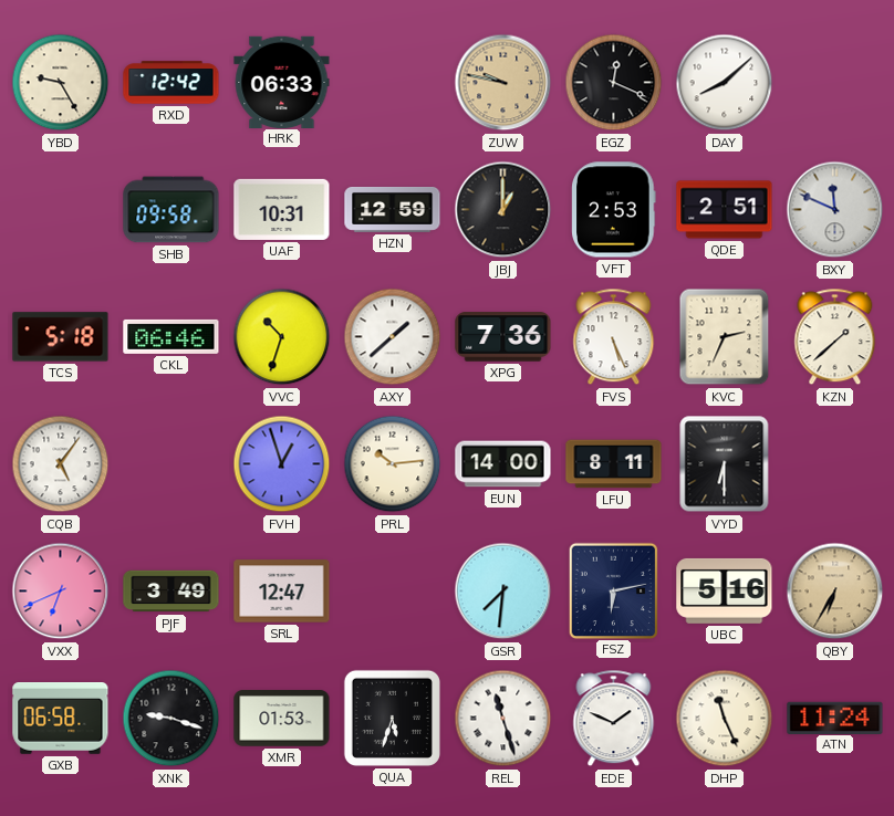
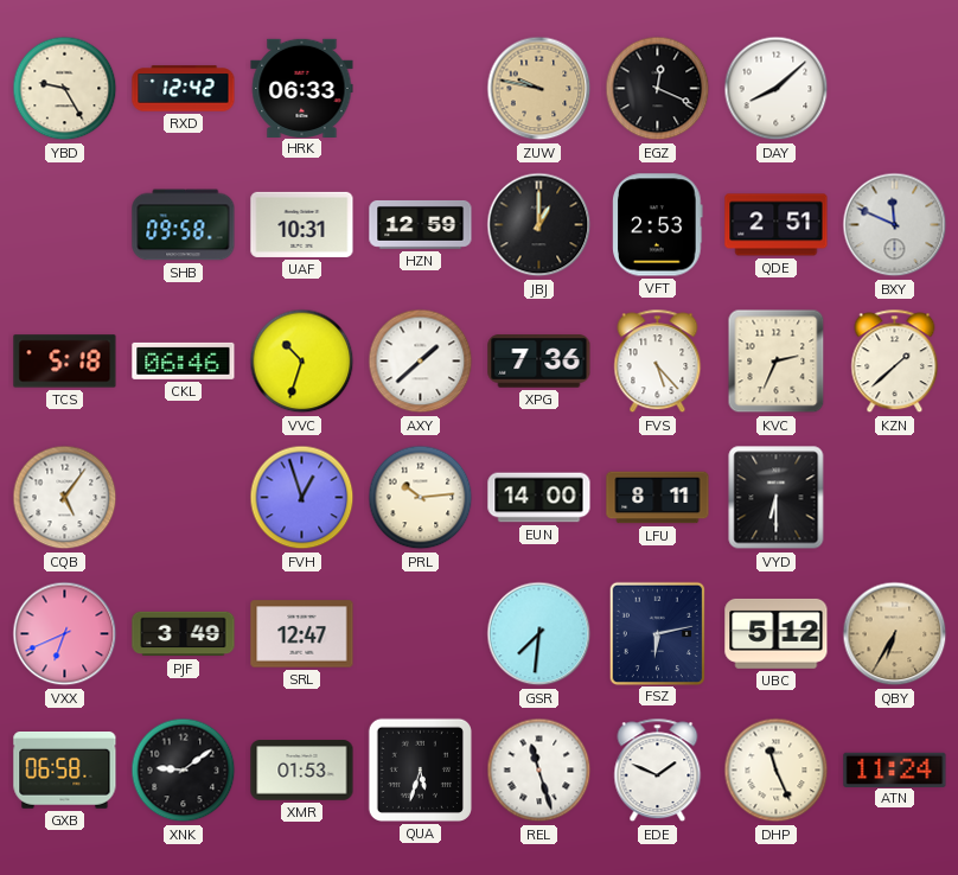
FVS: 5:26 -> 5:23 (658, 362)
UBC: 5:16 -> 5:12 (777, 633)
XNK: 9:18 -> 9:09 (184, 771)
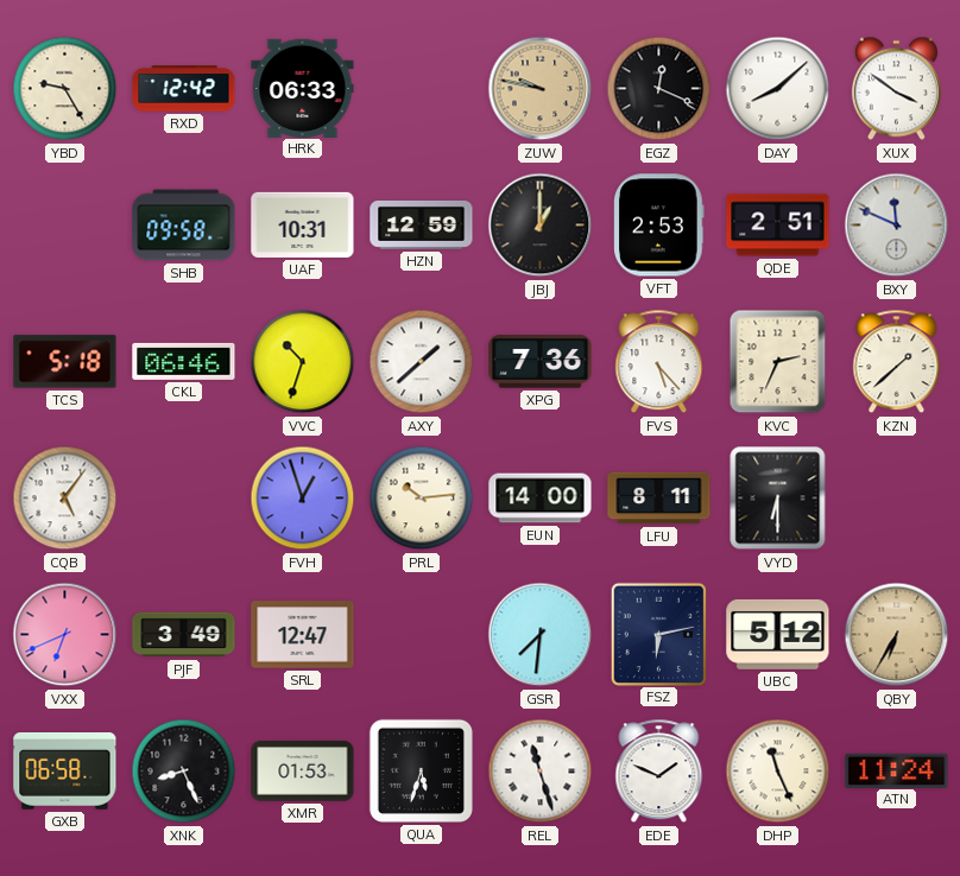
XUX: none -> 3:51 (896, 89)
XNK: 9:09 -> 8:26 (184, 772)
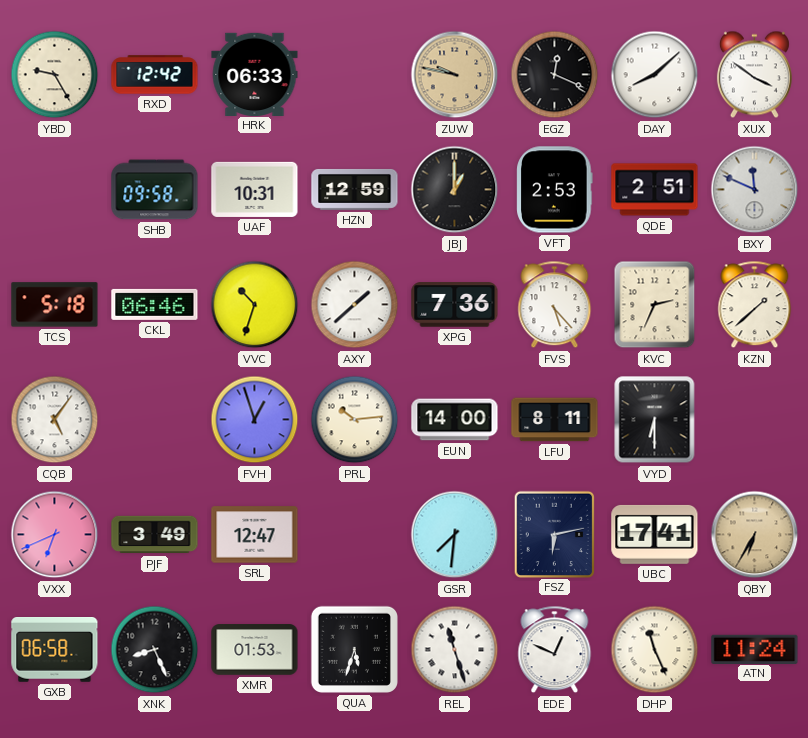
UBC: 5:12 -> 17:41 (655, 534)
EDE: 1:49 -> 12:49 (555, 650)
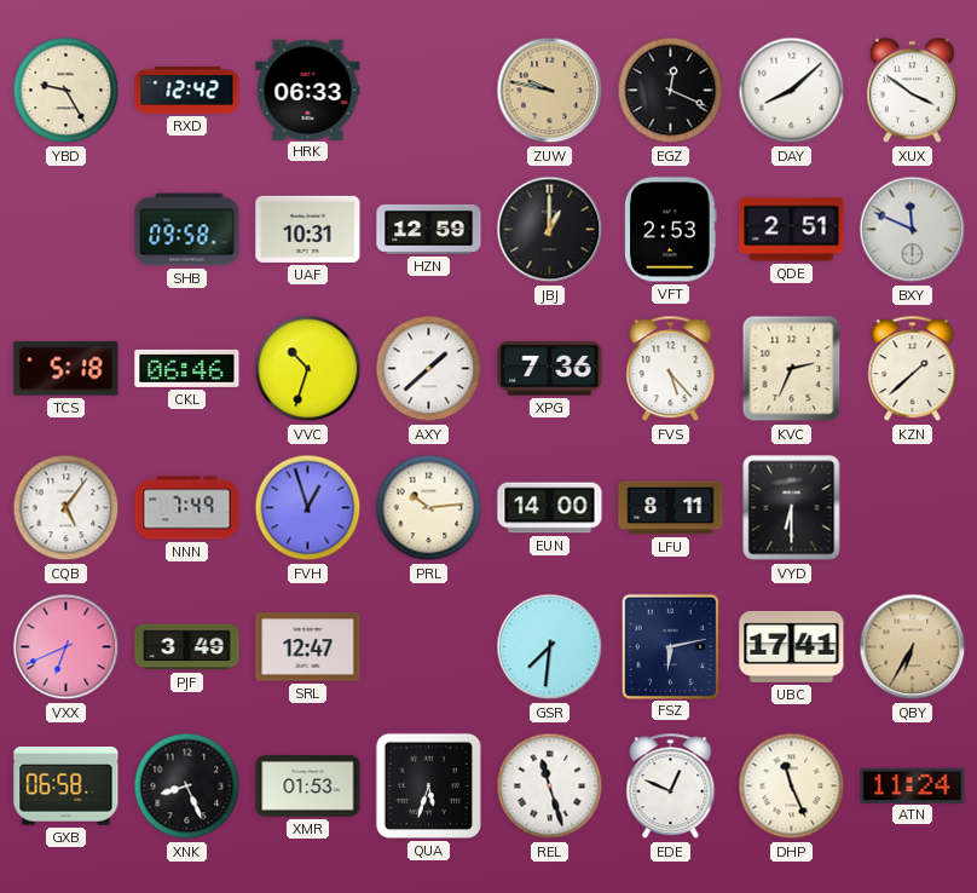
NNN: none -> 7:49 (187, 508)
